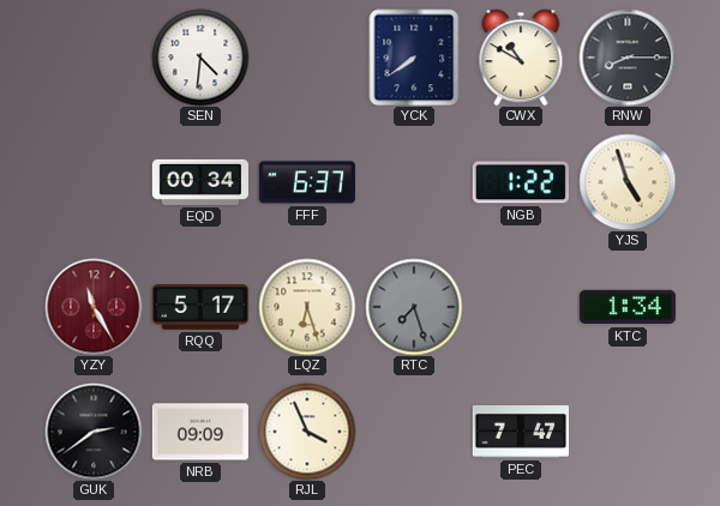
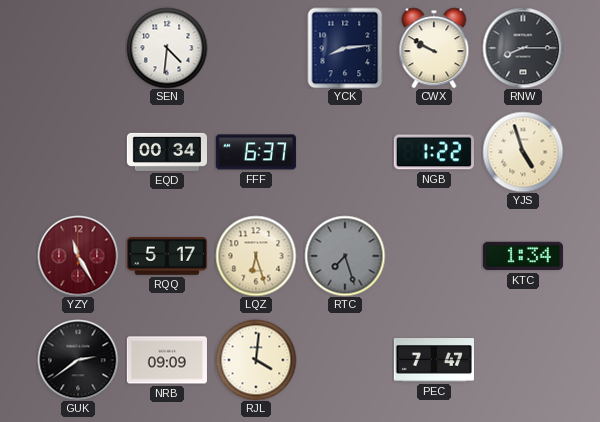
YCK: 7:39 -> 8:14 (345, 48)
CWX: 10:50 -> 9:50 (434, 48)
RJL: 3:56 -> 4:01 (256, 360)
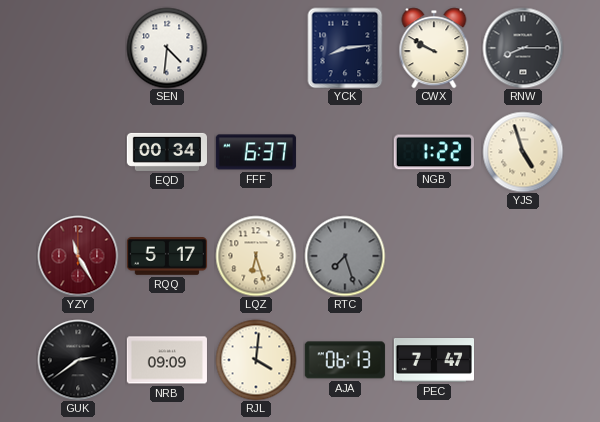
KTC: 1:34 -> none (523, 256)
AJA: none -> 06:13 (345, 360)
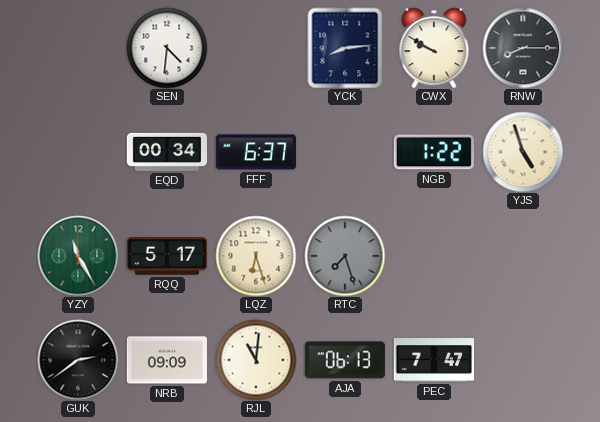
YZY dial: burgundy -> green (78, 256)
RJL: 4:01 -> 11:01 (256, 360)
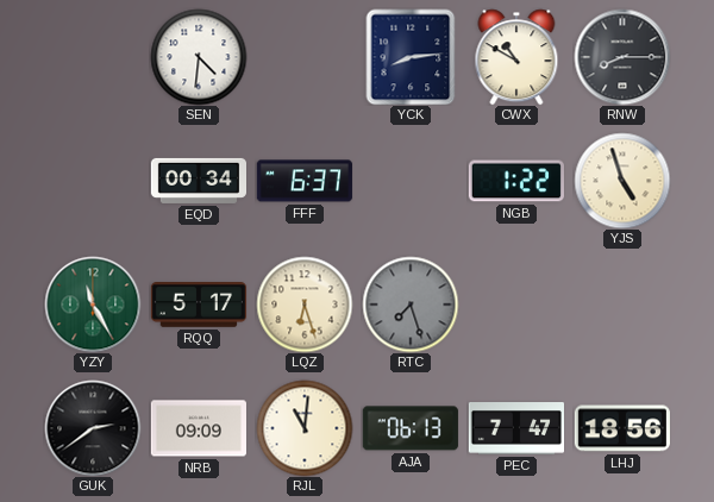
CWX: 9:50 -> 10:50 (516, 57)
LHJ: none -> 18:56 (622, 428)
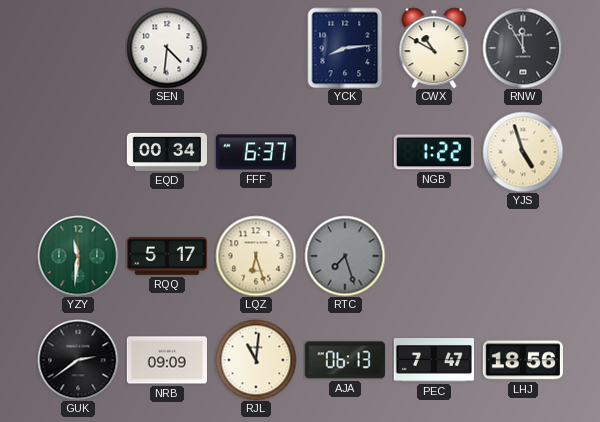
RNW: 8:15 -> 11:55 (523, 48)
YZY: 11:25 -> 11:31 (78, 256)
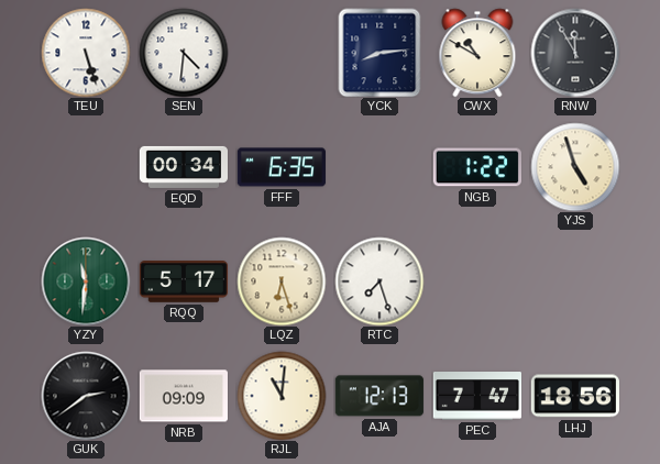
TEU: none -> 5:27 (86, 53)
FFF: 6:37 -> 6:35 (282, 167)
RTC dial: grey -> white (380, 281)
AJA: 06:13 -> 12:13 (380, 396)
